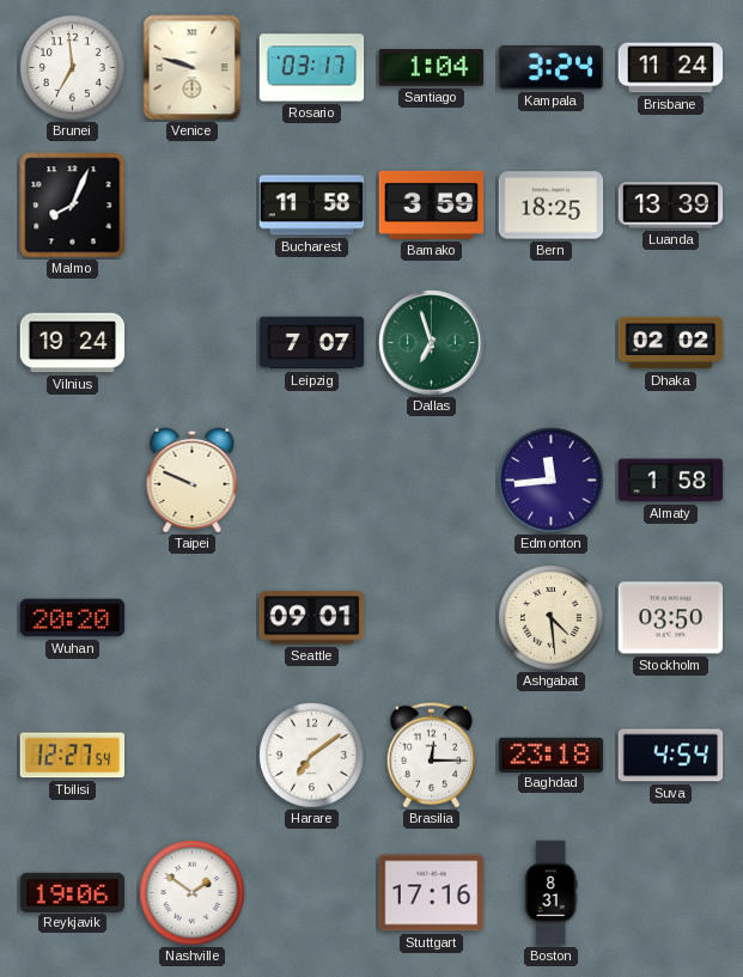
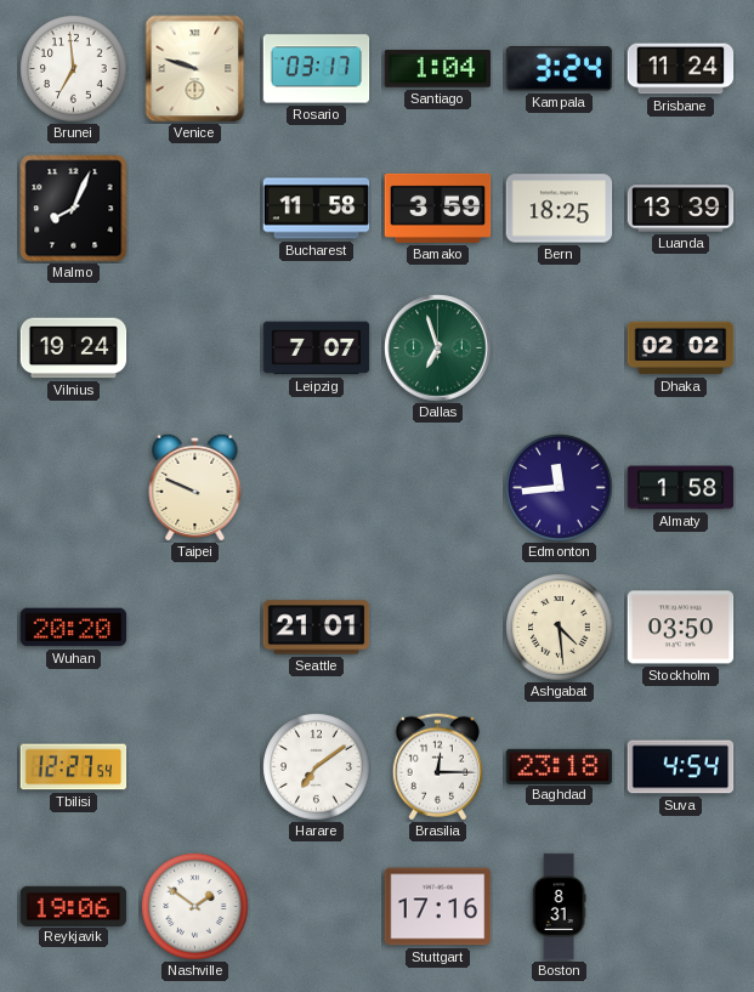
Seattle: 09:01 -> 21:01 (317, 628)
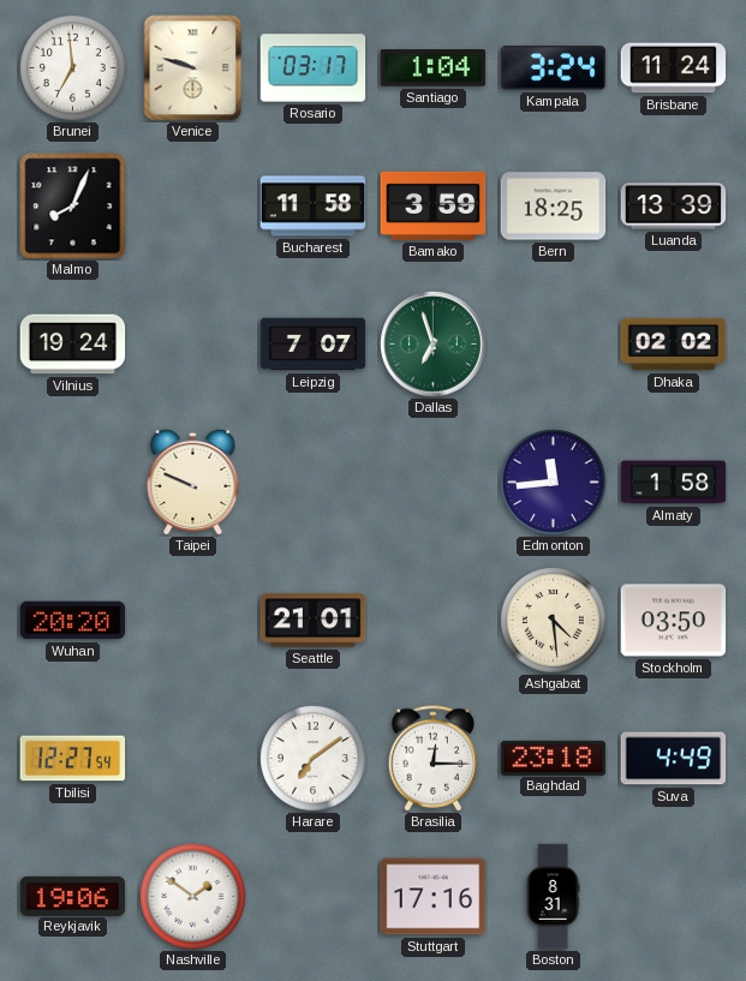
Suva: 4:54 -> 4:49 (674, 759)
